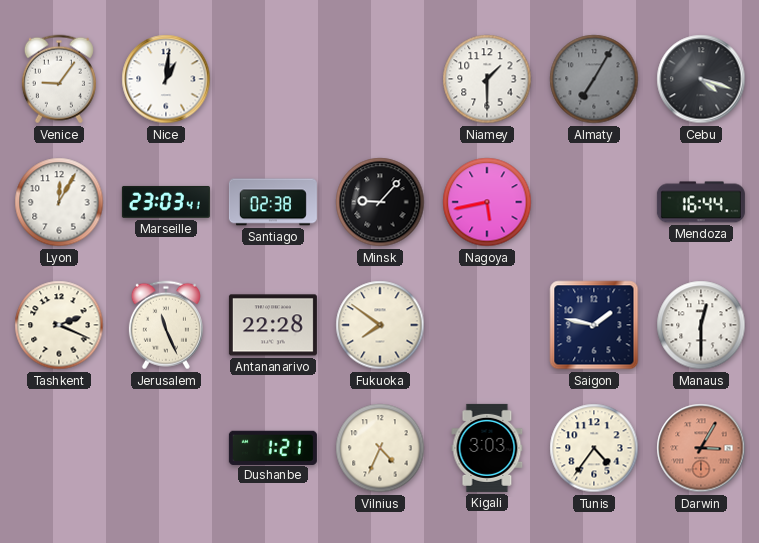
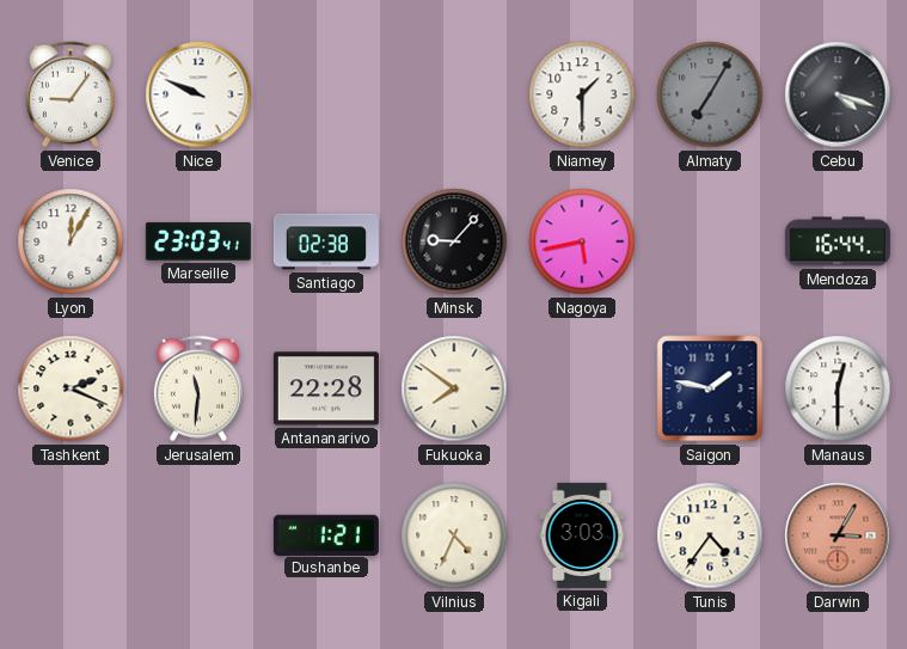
Nice: 1:01 -> 9:49 (198, 94)
Jerusalem: 11:26 -> 11:31 (198, 388)
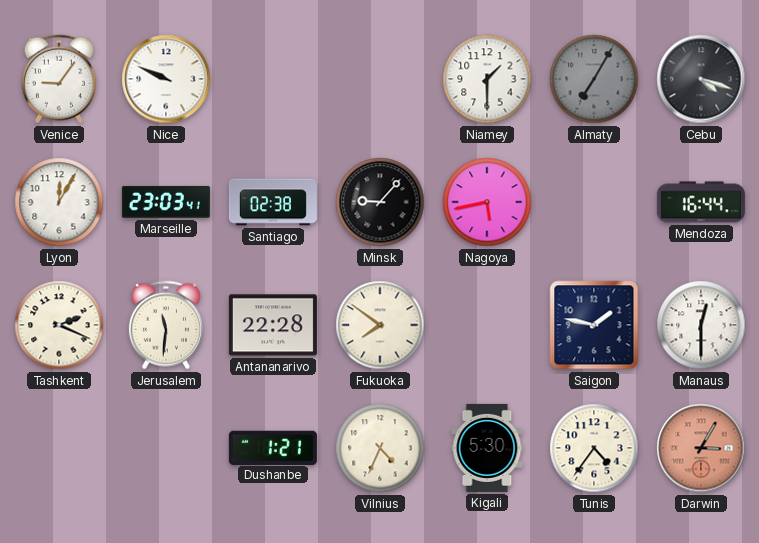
Kigali: 3:03 -> 5:30 (487, 448)
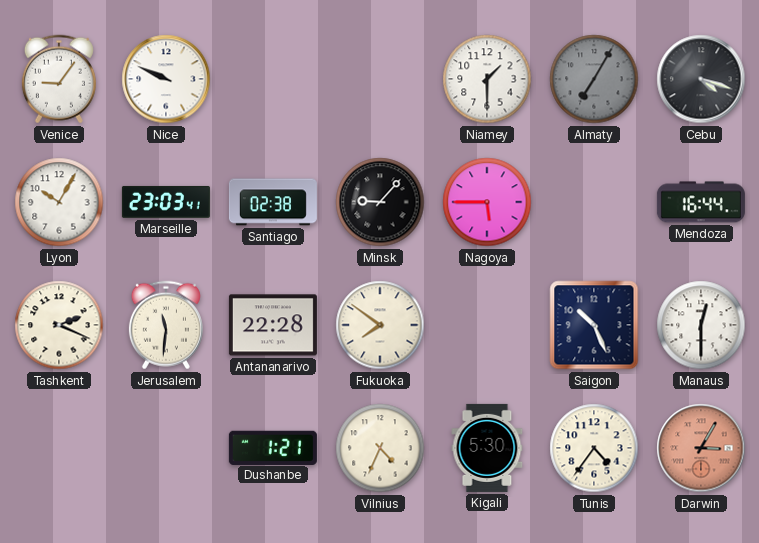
Lyon: 12:05 -> 10:05 (59, 202)
Nagoya: 5:43 -> 5:45 (487, 202)
Saigon: 1:47 -> 10:26 (594, 325)
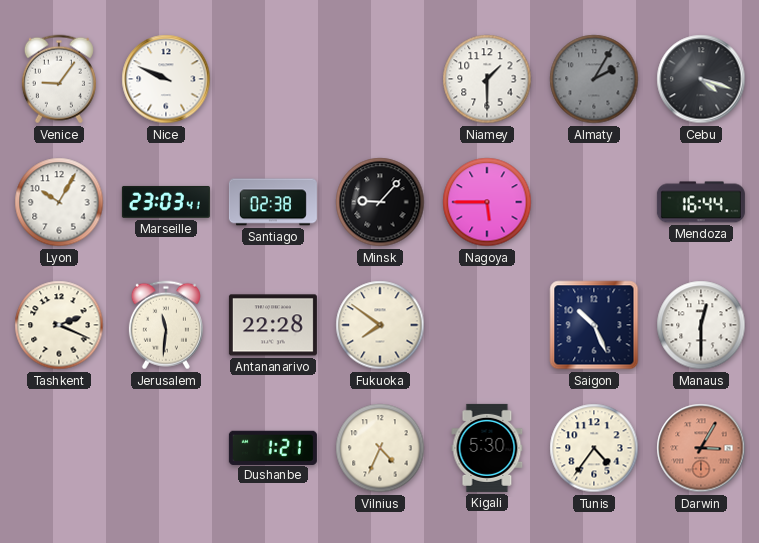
Almaty: 7:05 -> 2:05 (594, 79)
